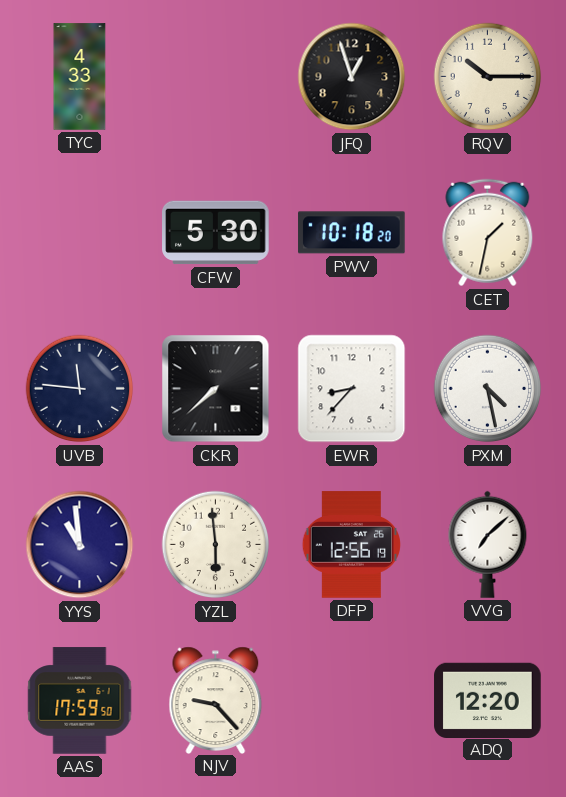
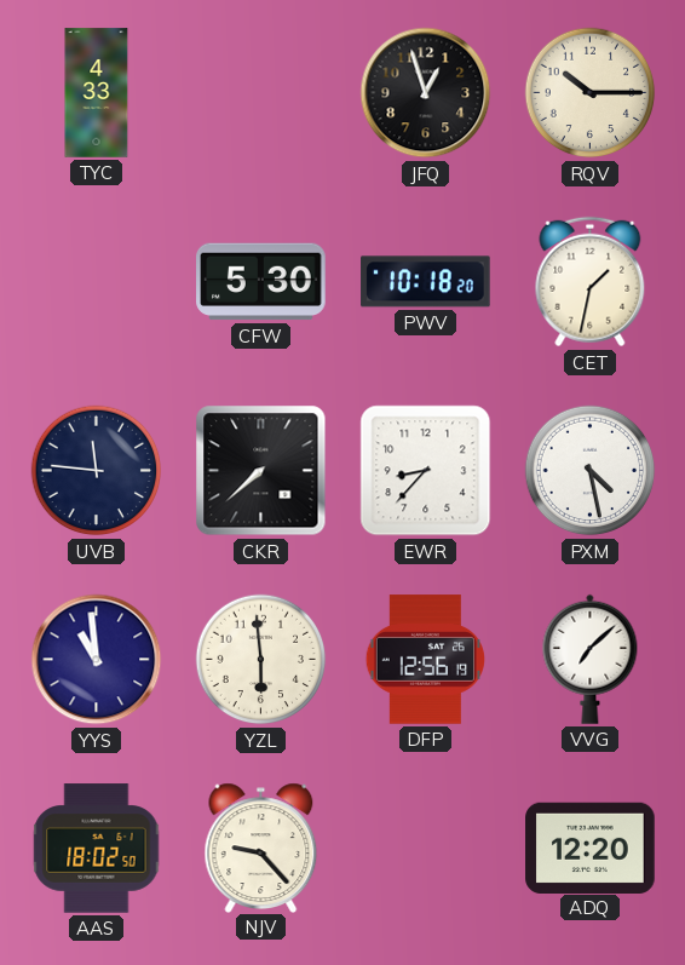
AAS: 17:59 -> 18:02 (97, 849)
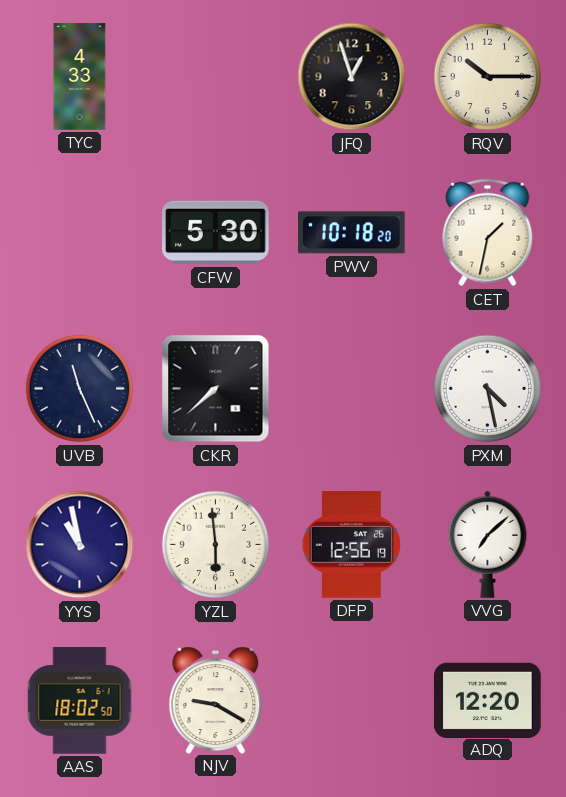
UVB: 11:46 -> 11:26 (80, 389)
EWR: 8:37 -> none (426, 471)
YYS: 10:59 -> 10:58 (80, 545)
NJV: 9:23 -> 9:20 (216, 700)
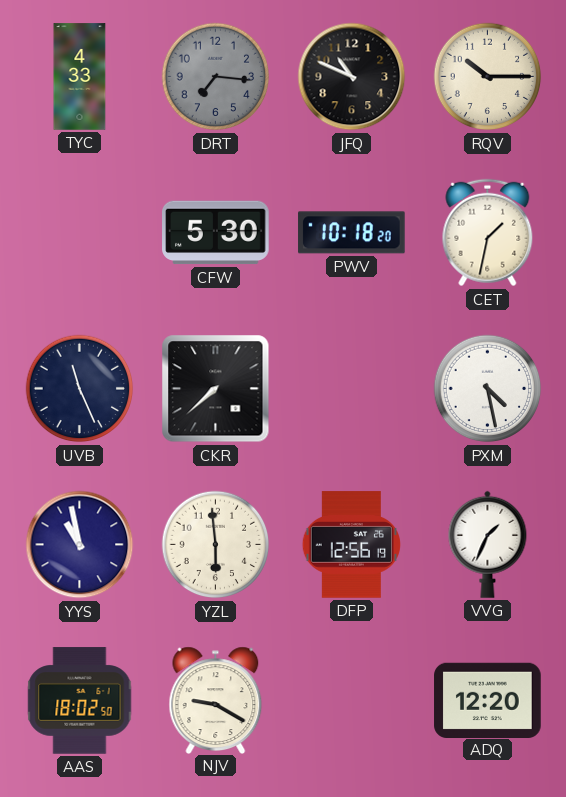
DRT: none -> 7:16 (216, 77)
JFQ: 12:57 -> 10:49 (352, 77)
VVG: 7:08 -> 1:34 (488, 544)
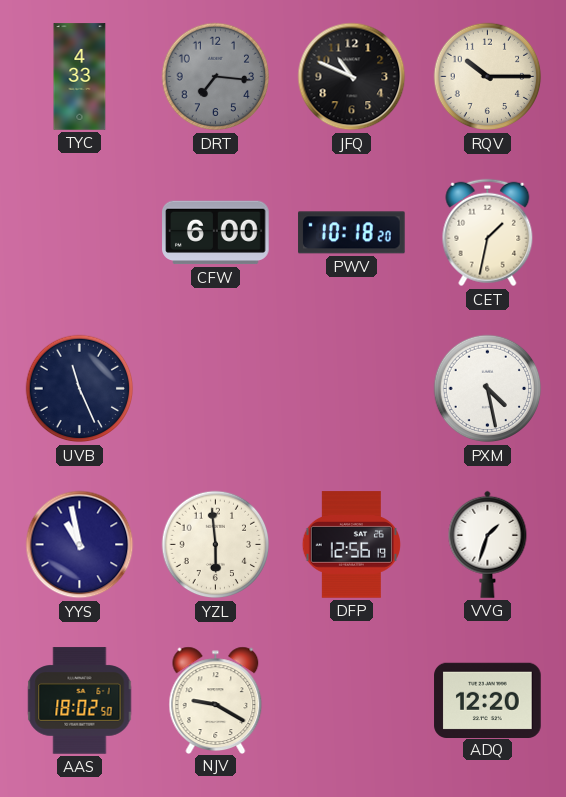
CFW: 5:30 -> 6:00 (216, 233)
CKR: 7:38 -> none (216, 389)
VVG: 1:34 -> 1:33 (488, 544)
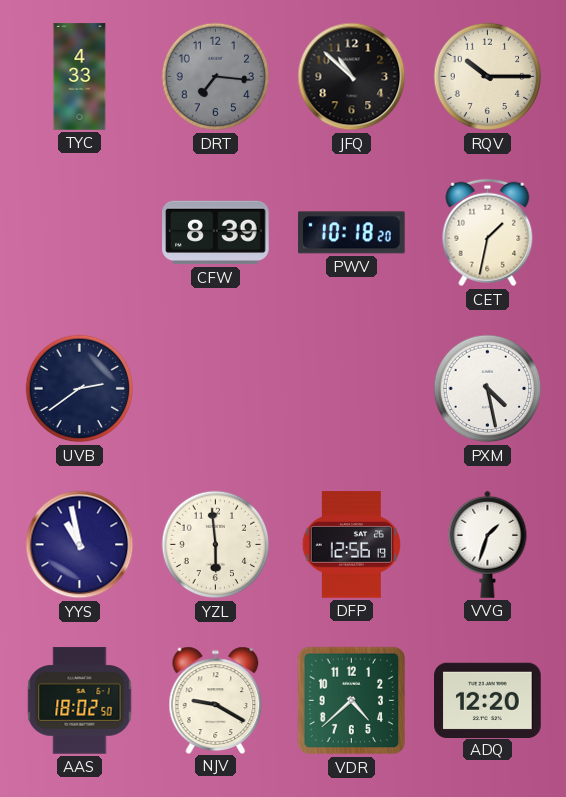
JFQ: 10:49 -> 10:52 (352, 77)
CFW: 6:00 -> 8:39 (216, 233)
UVB: 11:26 -> 2:39 (80, 389)
VDR: none -> 4:38 (352, 701)
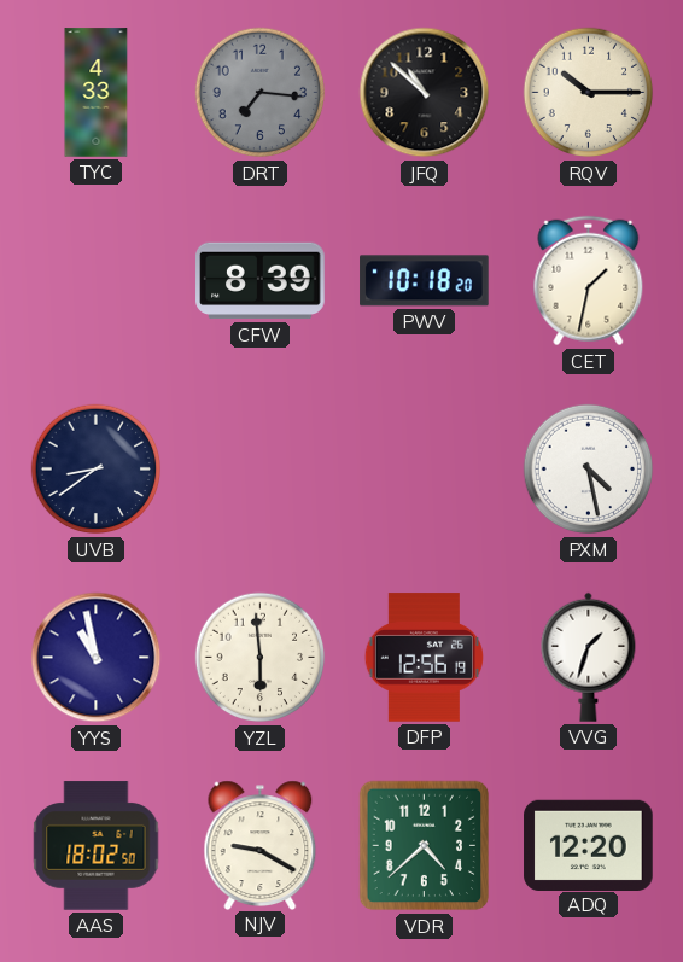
UVB: 2:39 -> 8:39 (97, 470)
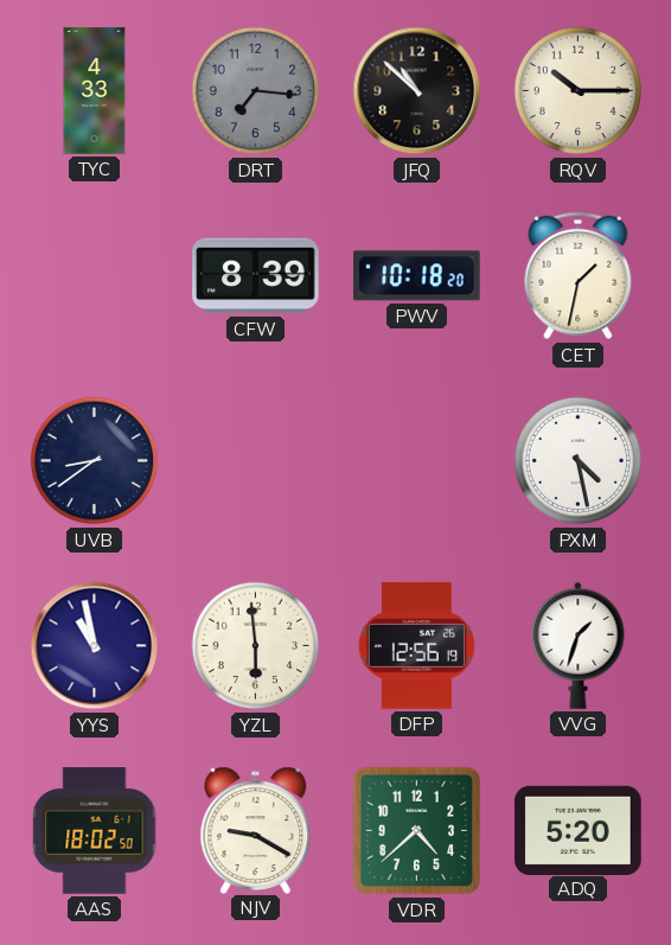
ADQ: 12:20 -> 5:20 (579, 830)
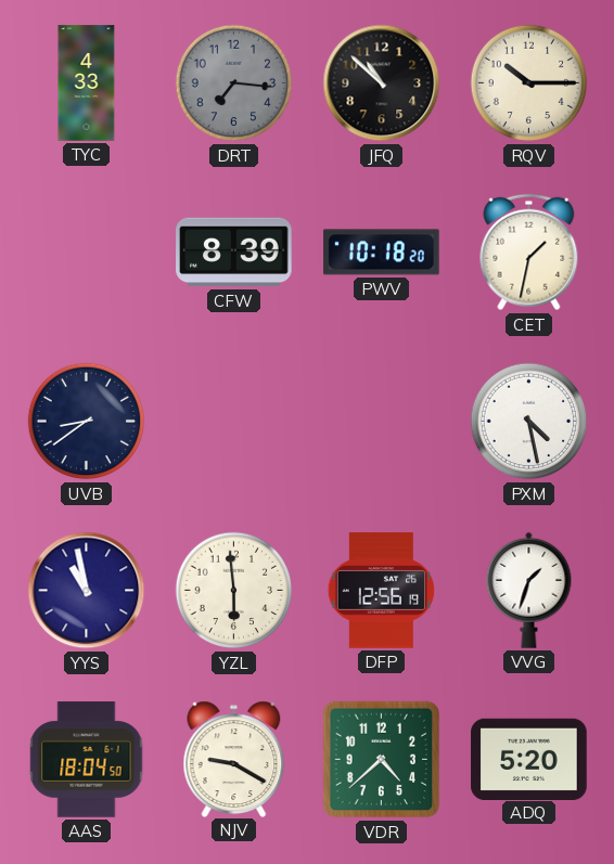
AAS: 18:02 -> 18:04 (87, 760)
